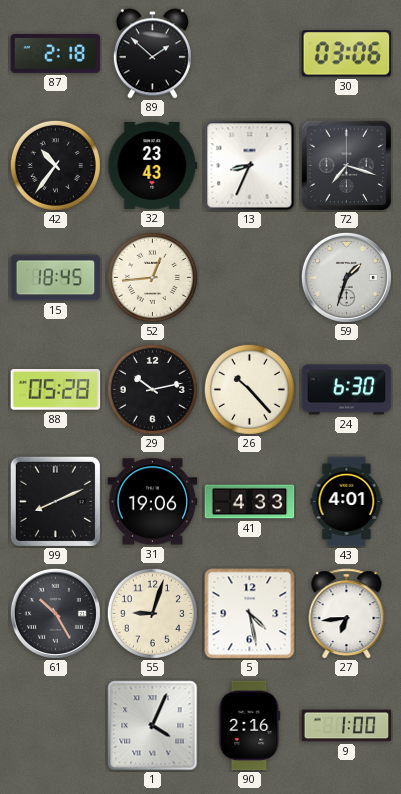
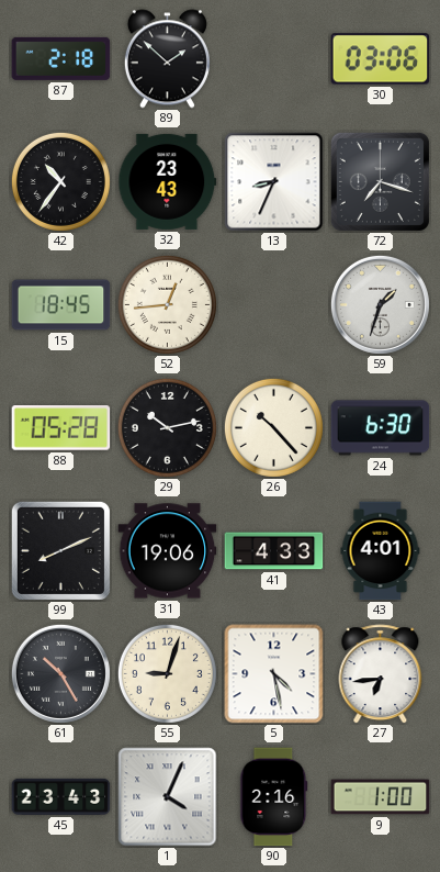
45: none -> 23:43 (61, 796)
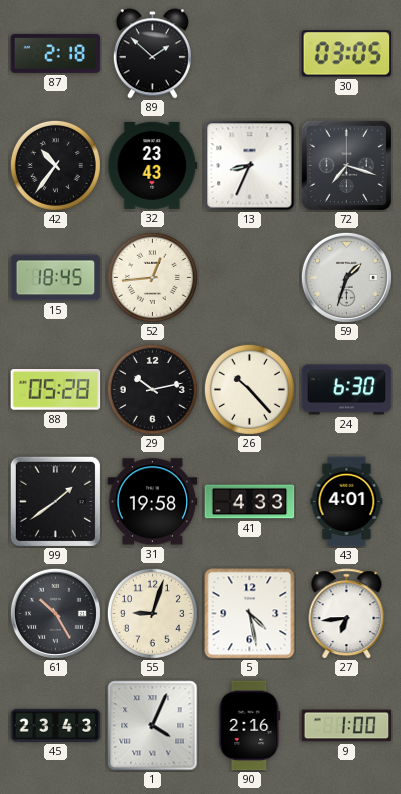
30: 03:06 -> 03:05 (347, 54)
99: 8:11 -> 1:39 (55, 501)
31: 19:06 -> 19:58 (153, 502)
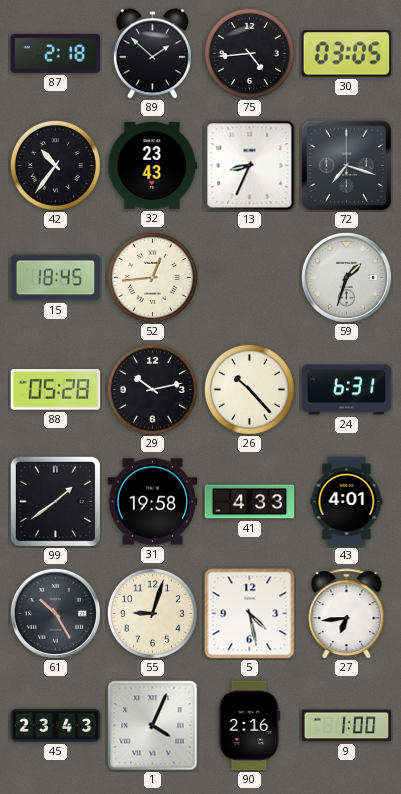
75: none -> 4:44 (249, 53)
24: 6:30 -> 6:31 (347, 390)
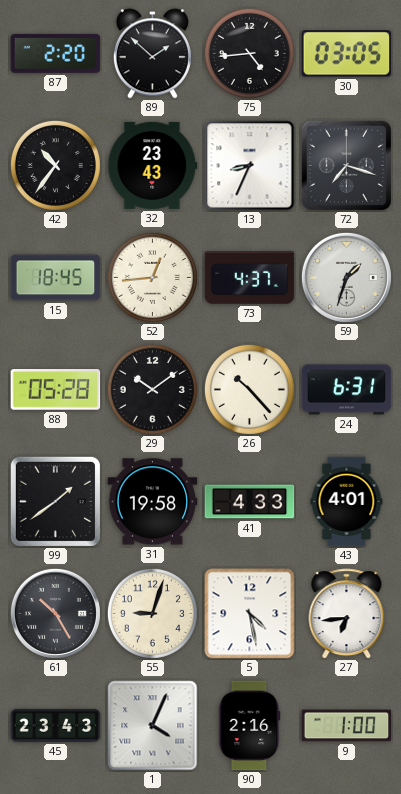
87: 2:18 -> 2:20 (56, 53)
73: none -> 4:37 (250, 278)
29: 10:13 -> 10:09 (152, 389)
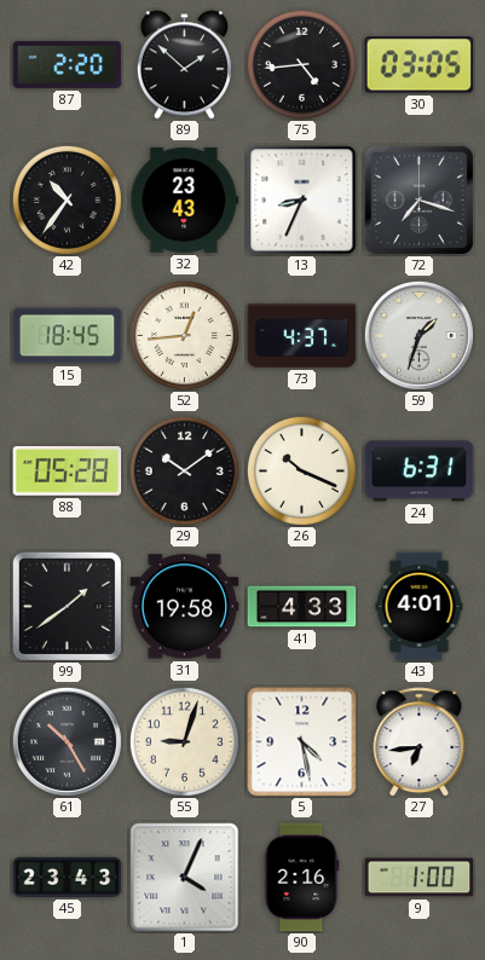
26: 10:23 -> 10:19 (301, 470)
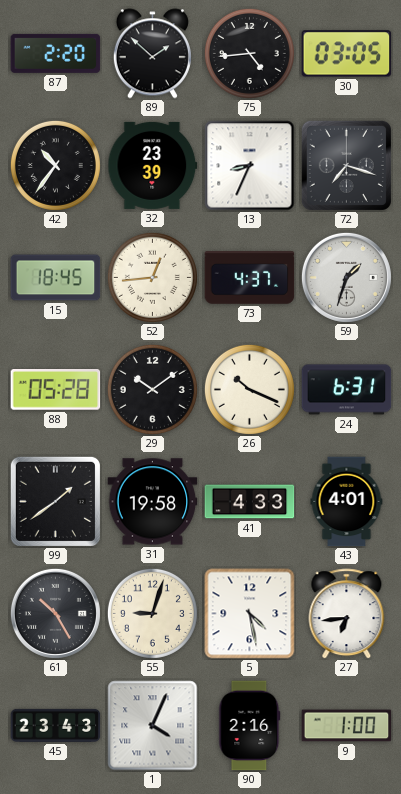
32: 23:43 -> 23:39 (153, 165)
